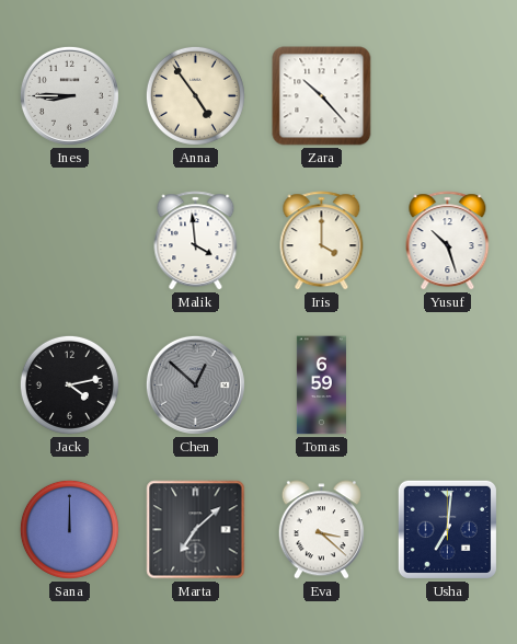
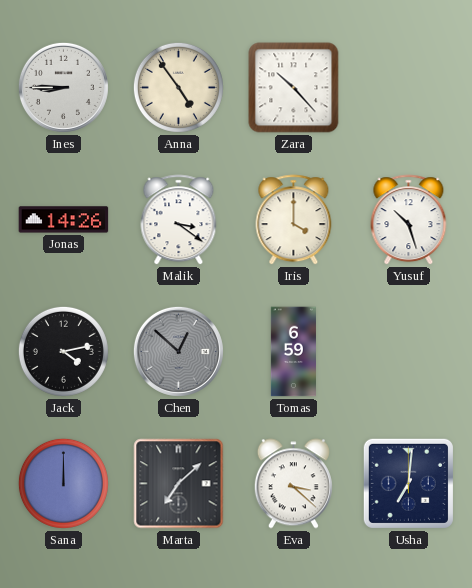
Jonas: none -> 14:26 (64, 220)
Malik: 3:59 -> 3:21 (179, 220)
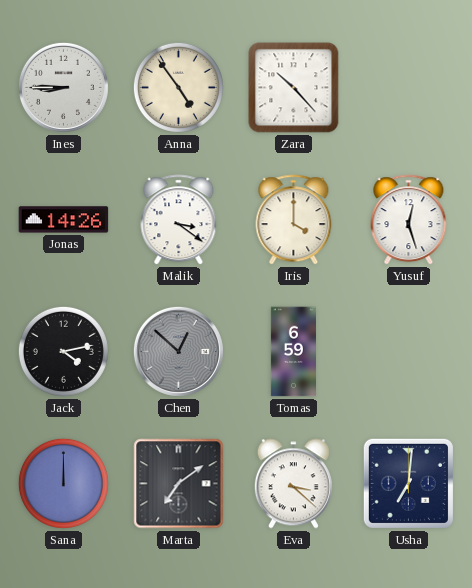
Yusuf: 10:27 -> 12:27 (409, 220)
Marta: 7:08 -> 7:09 (179, 484)
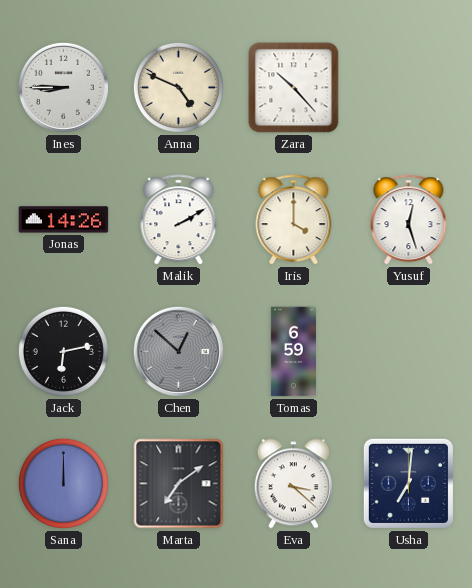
Anna: 4:54 -> 4:49 (178, 87)
Malik: 3:21 -> 2:10 (179, 220)
Jack: 4:13 -> 6:13 (63, 351)
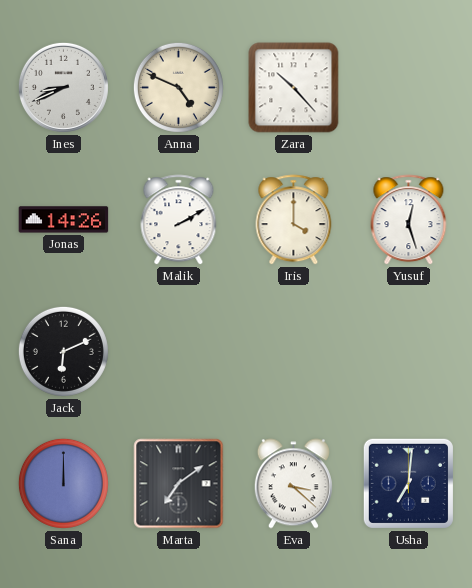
Ines: 8:45 -> 8:41 (63, 87)
Jack: 6:13 -> 6:11 (63, 351)
Chen: 12:52 -> none (178, 351)
Tomas: 6:59 -> none (293, 352)
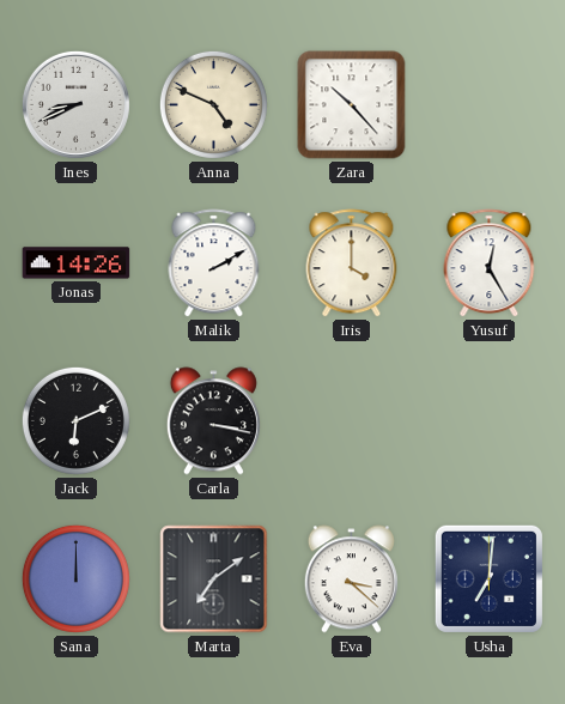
Yusuf: 12:27 -> 12:25 (490, 263)
Carla: none -> 3:17 (213, 421)
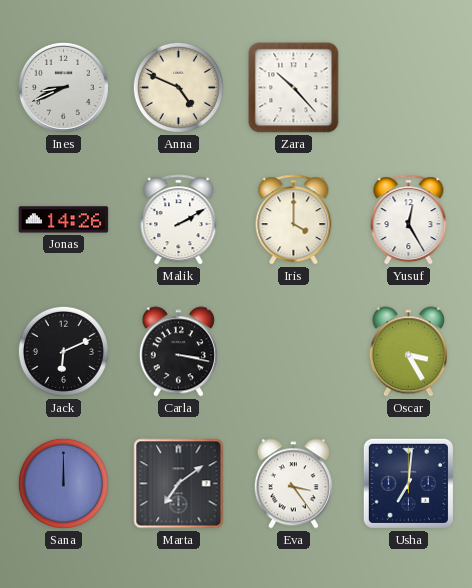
Oscar: none -> 3:25 (408, 352)
Eva: 3:22 -> 3:24 (293, 484)
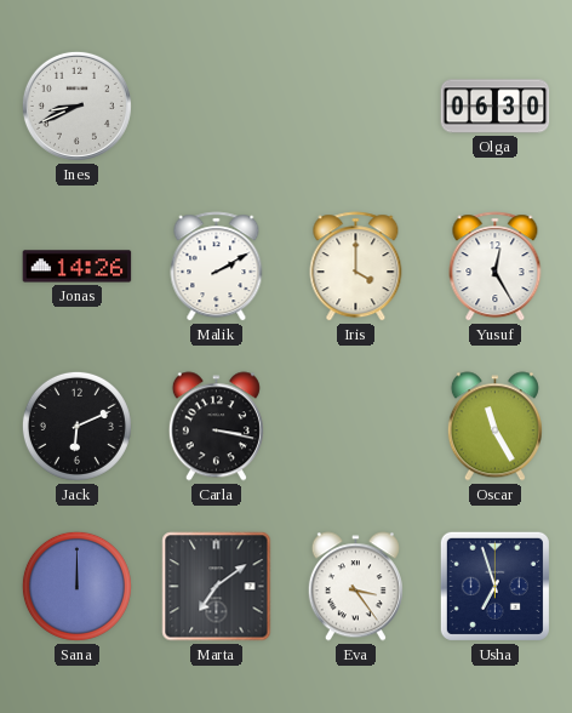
Anna: 4:49 -> none (178, 87)
Zara: 10:23 -> none (294, 88)
Olga: none -> 06:30 (496, 107)
Oscar: 3:25 -> 11:25 (494, 427)
Usha: 7:01 -> 6:57 (494, 586)
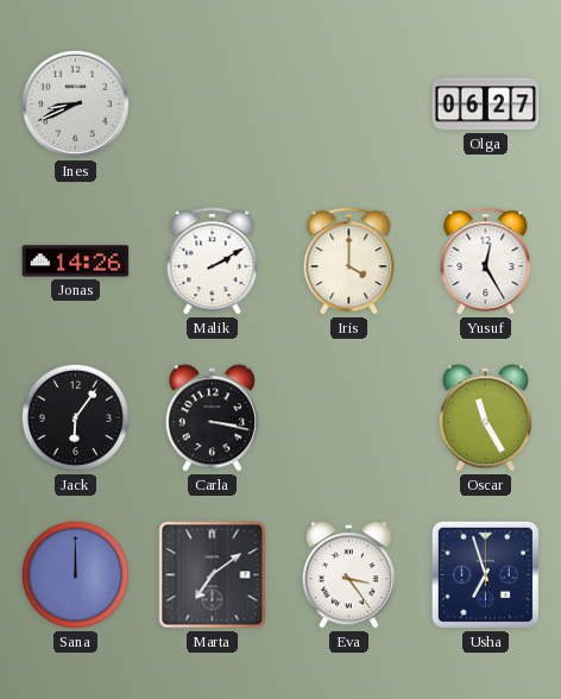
Olga: 06:30 -> 06:27 (486, 105)
Jack: 6:11 -> 6:06 (75, 417)
